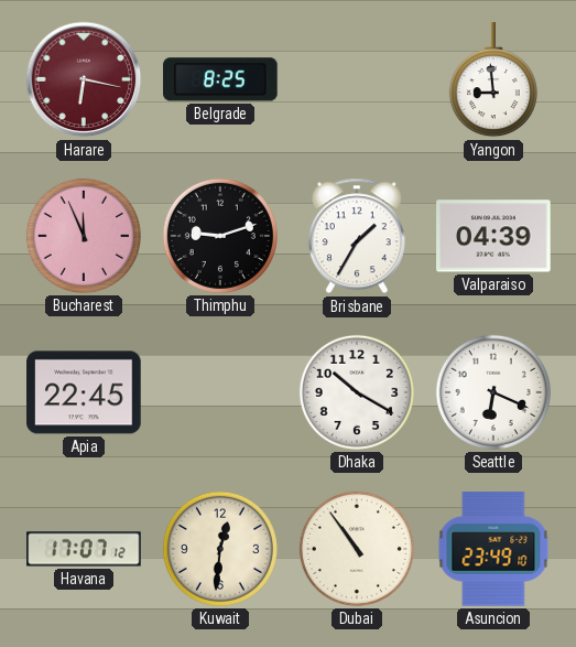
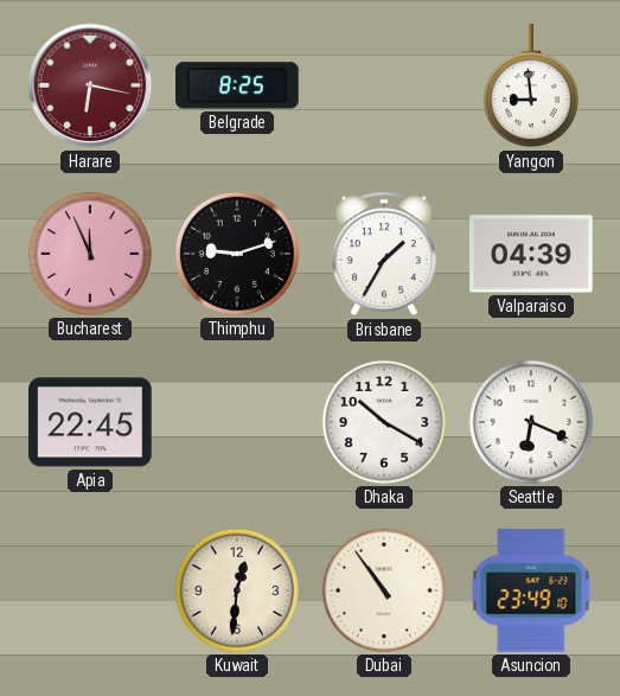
Havana: 17:07 -> none (84, 549)
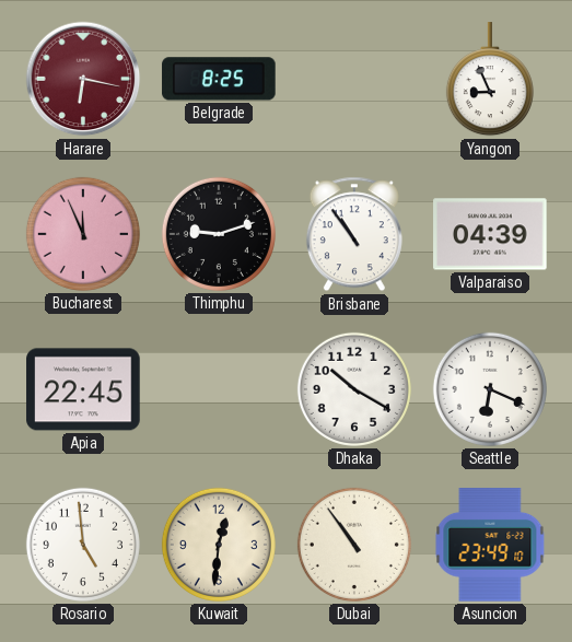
Yangon: 8:59 -> 8:56 (490, 80)
Brisbane: 1:35 -> 10:54 (354, 234)
Rosario: none -> 4:59 (83, 545)
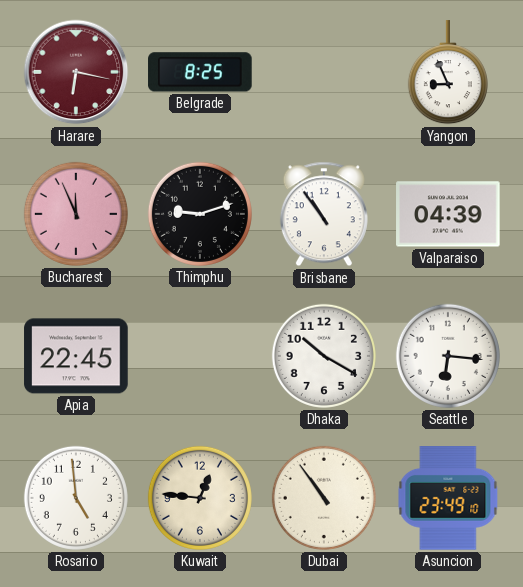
Seattle: 6:19 -> 6:16 (448, 356)
Kuwait: 12:31 -> 12:46 (200, 498)
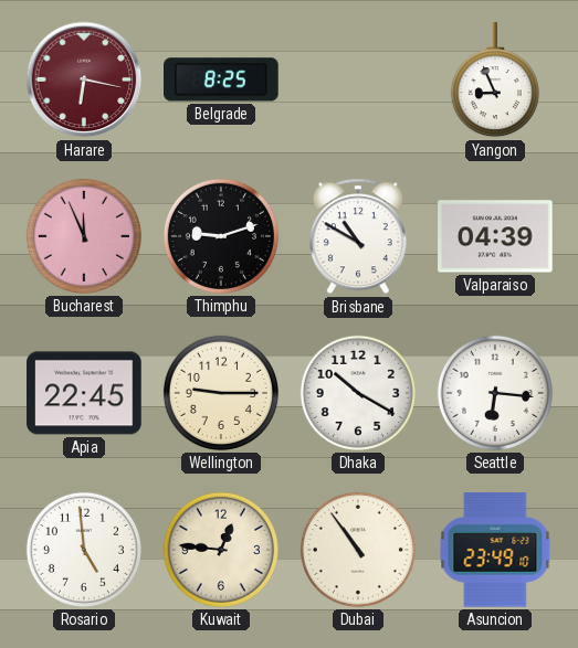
Brisbane: 10:54 -> 10:50 (358, 236)
Wellington: none -> 9:15 (221, 393)
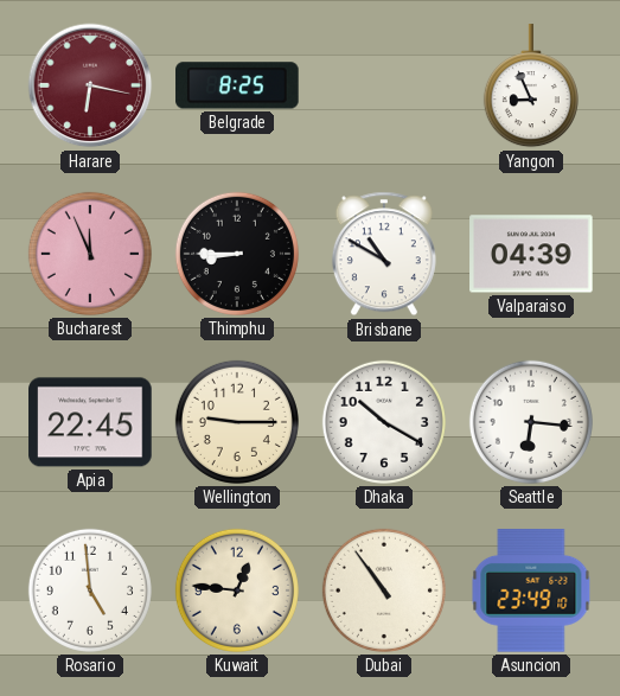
Thimphu: 9:12 -> 8:45 (237, 254)
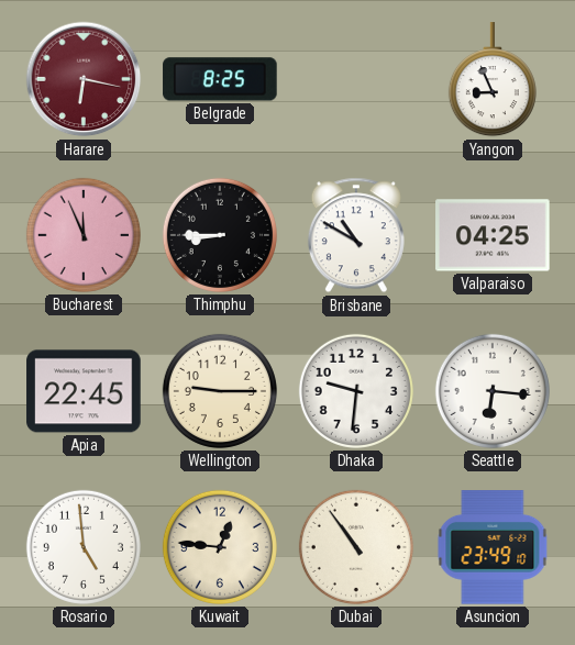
Valparaiso: 04:39 -> 04:25 (493, 235)
Dhaka: 10:20 -> 9:31 (356, 391)
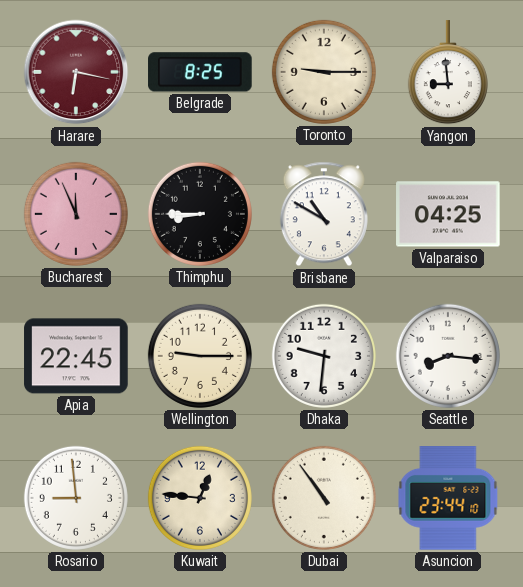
Toronto: none -> 9:15 (324, 72)
Yangon: 8:56 -> 8:59 (448, 73)
Seattle: 6:16 -> 8:16 (448, 356)
Rosario: 4:59 -> 8:59 (76, 498)
Asuncion: 23:49 -> 23:44 (448, 498)
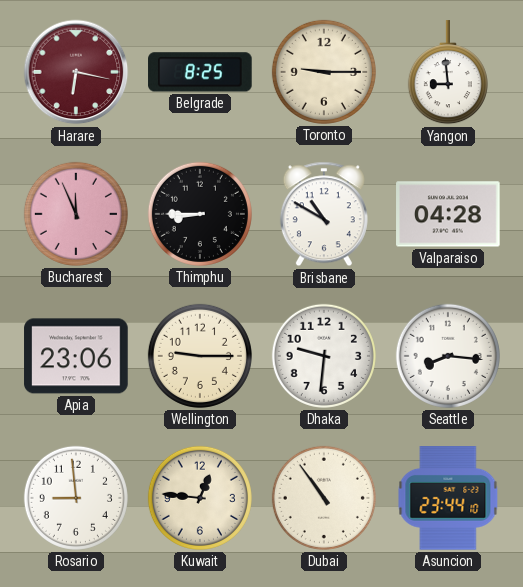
Valparaiso: 04:25 -> 04:28 (448, 214)
Apia: 22:45 -> 23:06 (76, 356)
